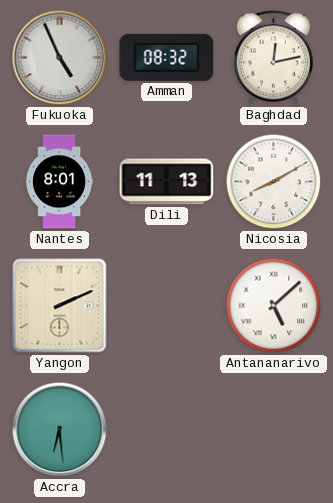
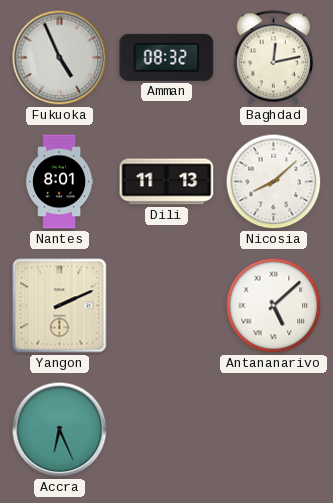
Nicosia: 8:10 -> 8:08 (274, 182)
Accra: 6:29 -> 6:26 (60, 430)
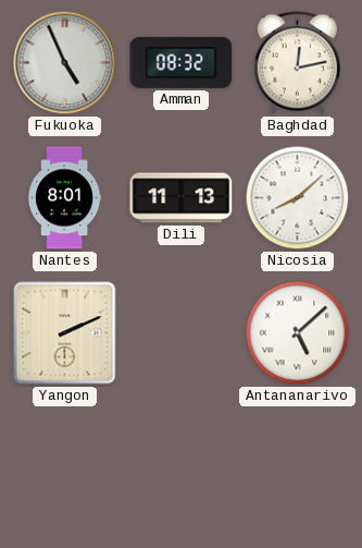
Accra: 6:26 -> none (60, 430)
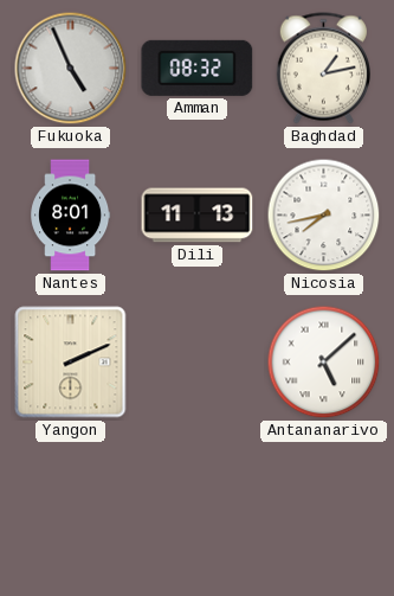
Baghdad: 12:13 -> 1:13 (323, 69)
Nicosia: 8:08 -> 7:43 (324, 216)
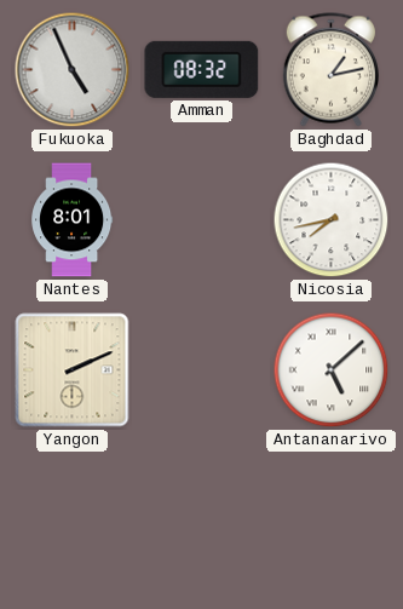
Dili: 11:13 -> none (198, 216)
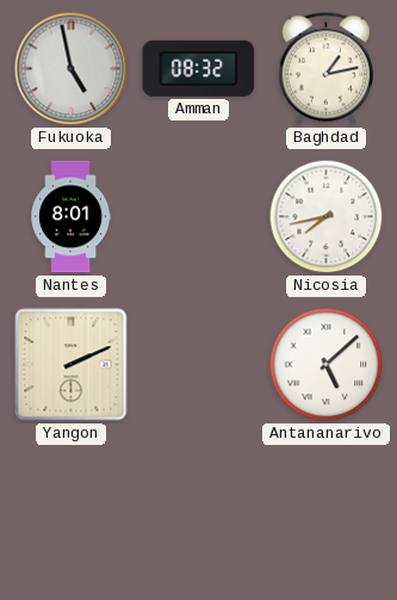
Fukuoka: 4:56 -> 4:58 (72, 69)
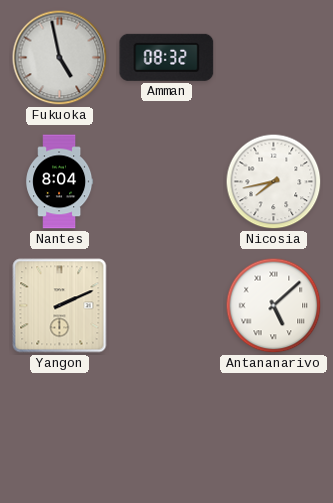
Baghdad: 1:13 -> none (325, 69)
Nantes: 8:01 -> 8:04 (60, 182)
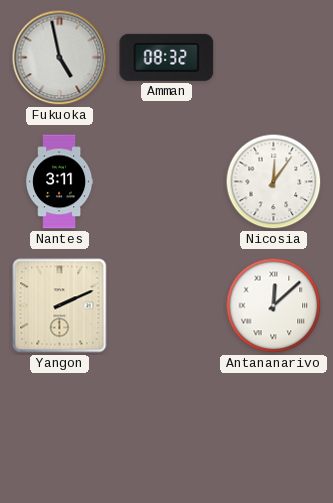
Nantes: 8:04 -> 3:11 (60, 182)
Nicosia: 7:43 -> 12:06 (274, 182)
Antananarivo: 5:08 -> 12:08 (274, 306)
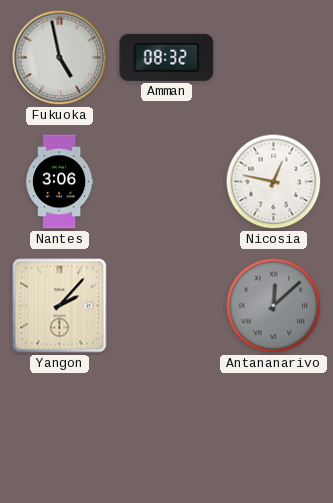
Nantes: 3:11 -> 3:06 (60, 182)
Nicosia: 12:06 -> 12:47 (274, 182)
Yangon: 2:11 -> 2:07 (60, 306)
Antananarivo dial: white -> grey (274, 306)
